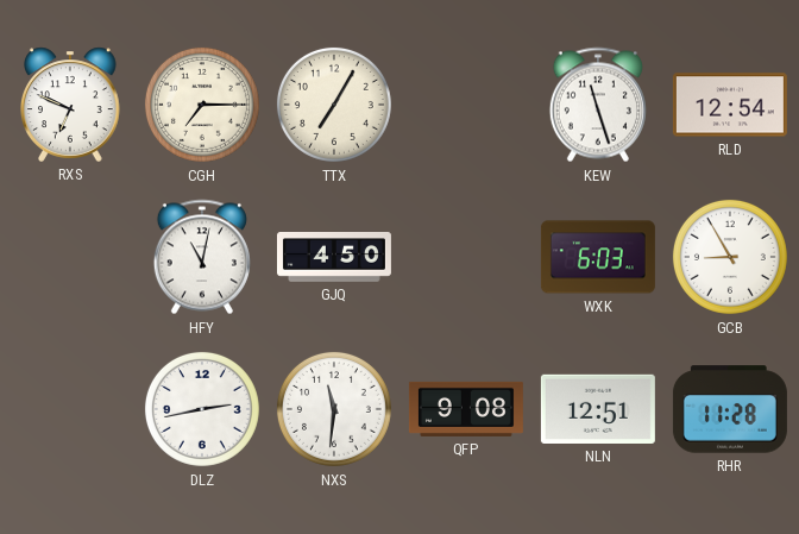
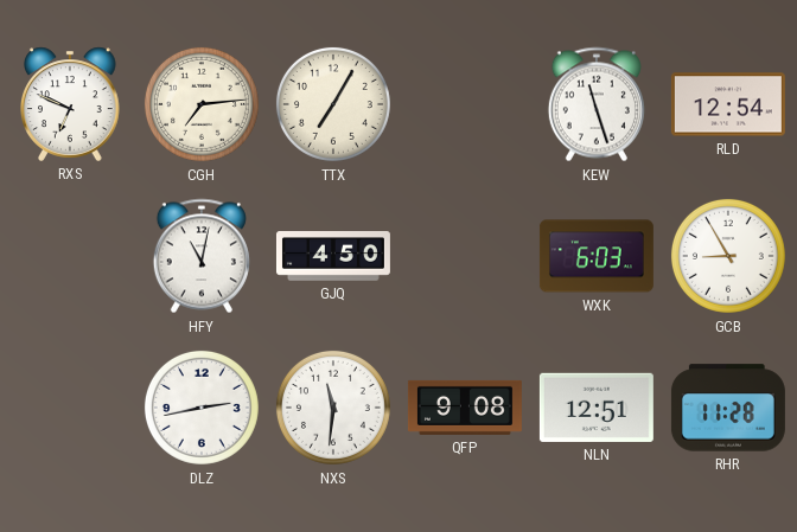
CGH: 7:15 -> 7:14 (202, 104)
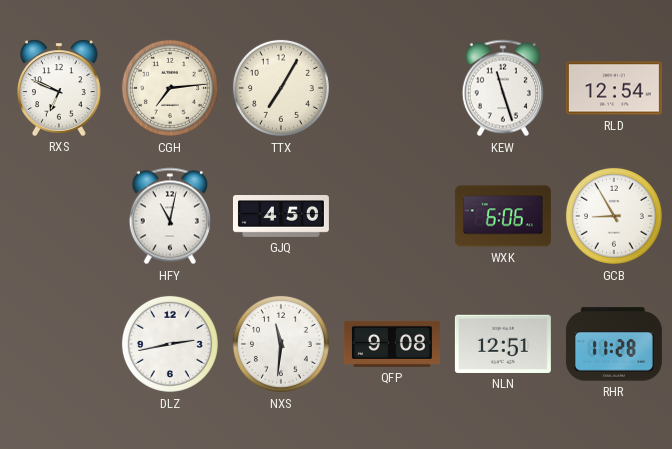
WXK: 6:03 -> 6:06 (503, 216)
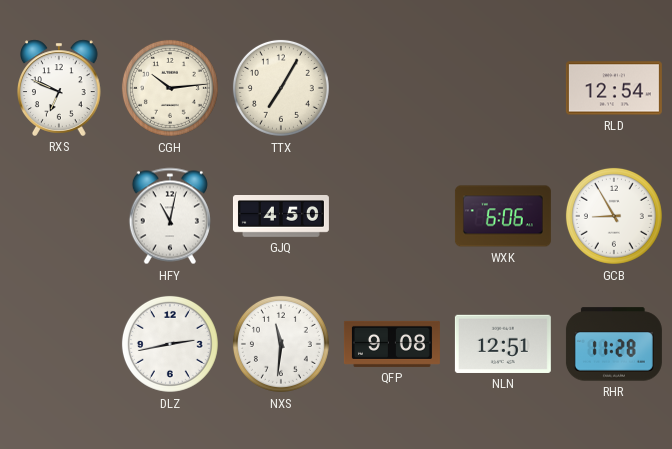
CGH: 7:14 -> 10:14 (170, 88)
KEW: 11:27 -> none (503, 88)
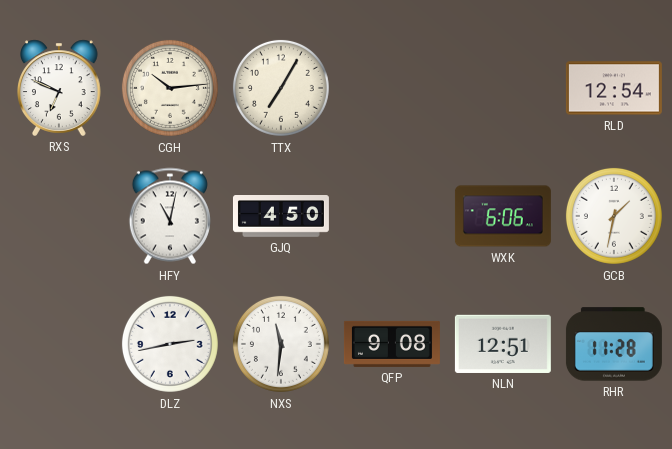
GCB: 8:55 -> 1:32 (614, 216)
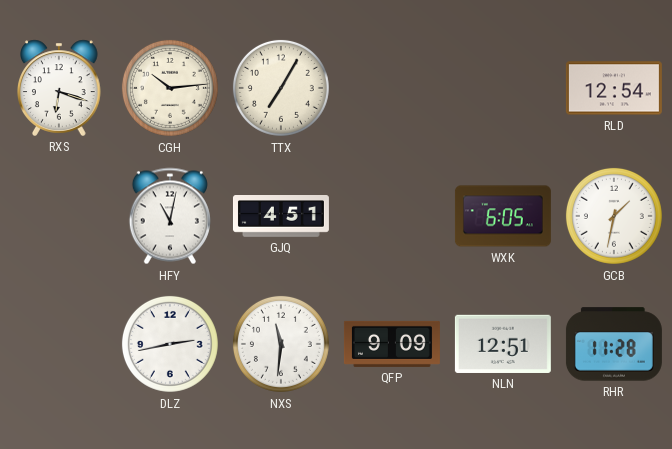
RXS: 6:49 -> 6:18 (60, 88)
GJQ: 4:50 -> 4:51 (281, 217)
WXK: 6:06 -> 6:05 (503, 216)
QFP: 9:08 -> 9:09 (392, 344)
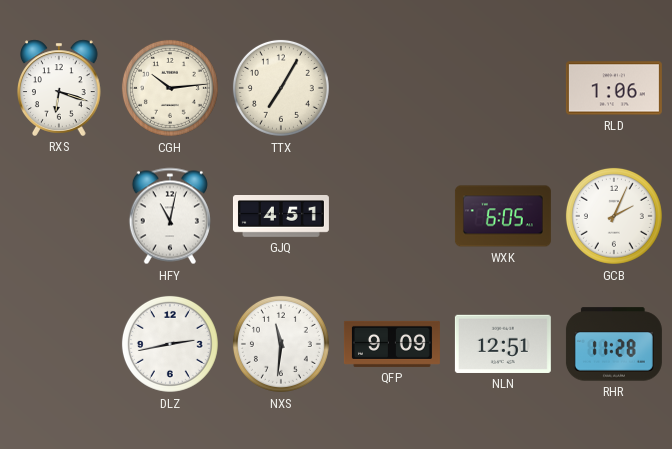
RLD: 12:54 -> 1:06 (614, 88)
GCB: 1:32 -> 2:04 (614, 216)
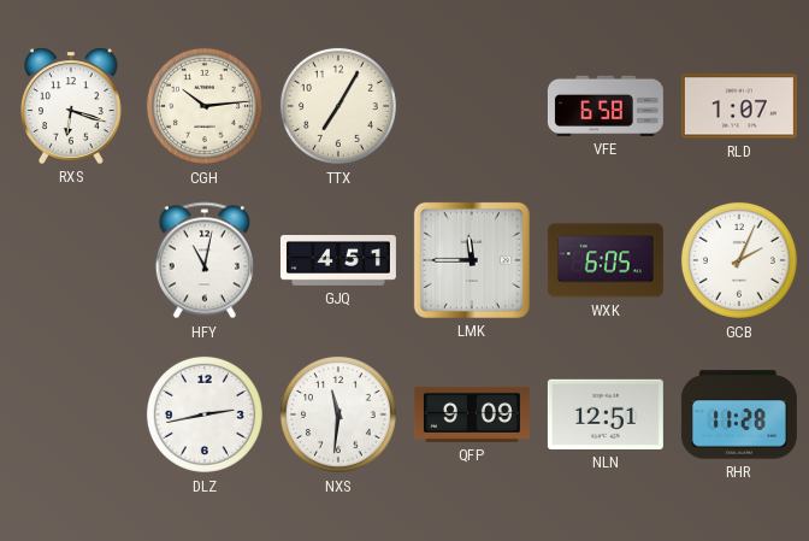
VFE: none -> 6:58 (606, 106)
RLD: 1:06 -> 1:07 (739, 106)
LMK: none -> 11:45 (472, 260)
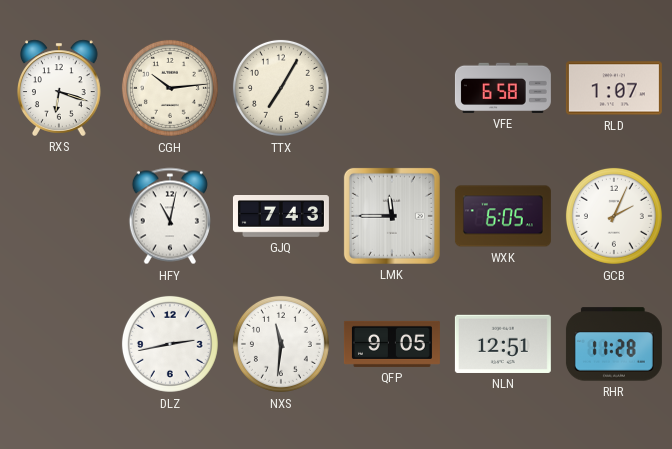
GJQ: 4:51 -> 7:43 (281, 217)
QFP: 9:09 -> 9:05 (392, 344)
